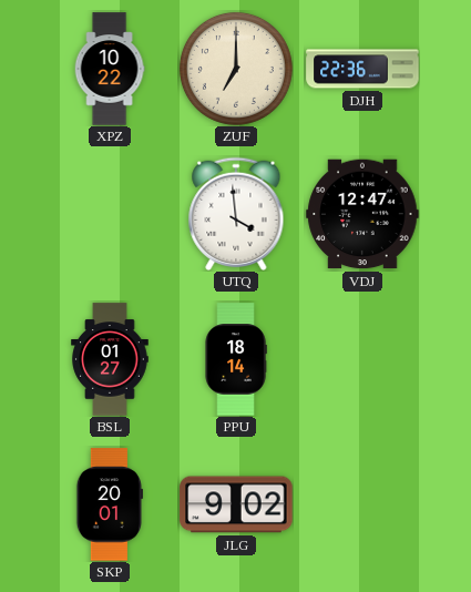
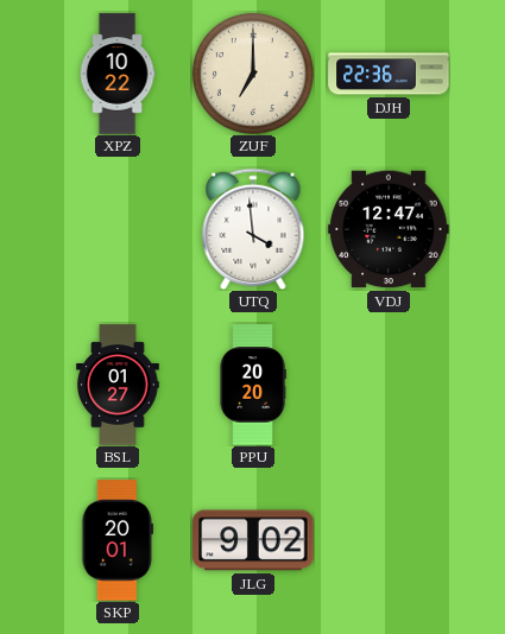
PPU: 18:14 -> 20:20 (253, 385)
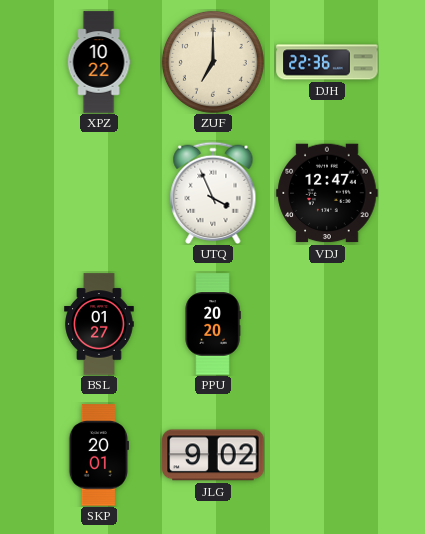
UTQ: 3:59 -> 3:56 (213, 192)
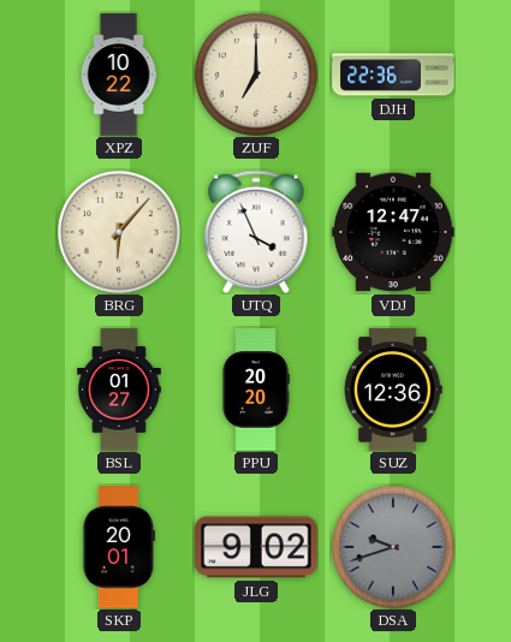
BRG: none -> 6:07 (119, 232)
SUZ: none -> 12:36 (394, 390)
DSA: none -> 9:42 (393, 547)
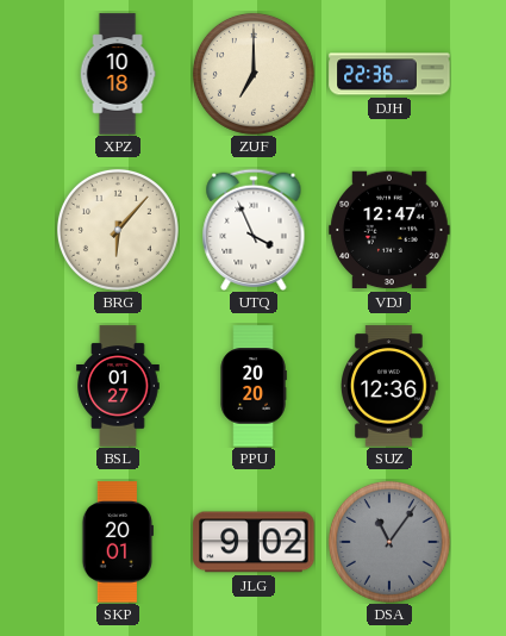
XPZ: 10:22 -> 10:18 (118, 74)
DSA: 9:42 -> 11:06 (389, 542)
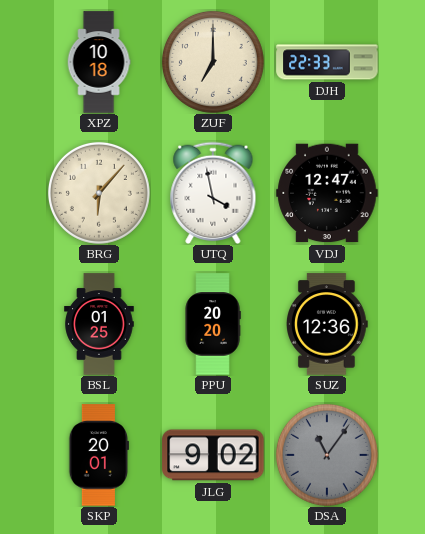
DJH: 22:36 -> 22:33 (327, 62)
UTQ: 3:56 -> 3:58 (213, 192)
BSL: 01:27 -> 01:25 (99, 324)
